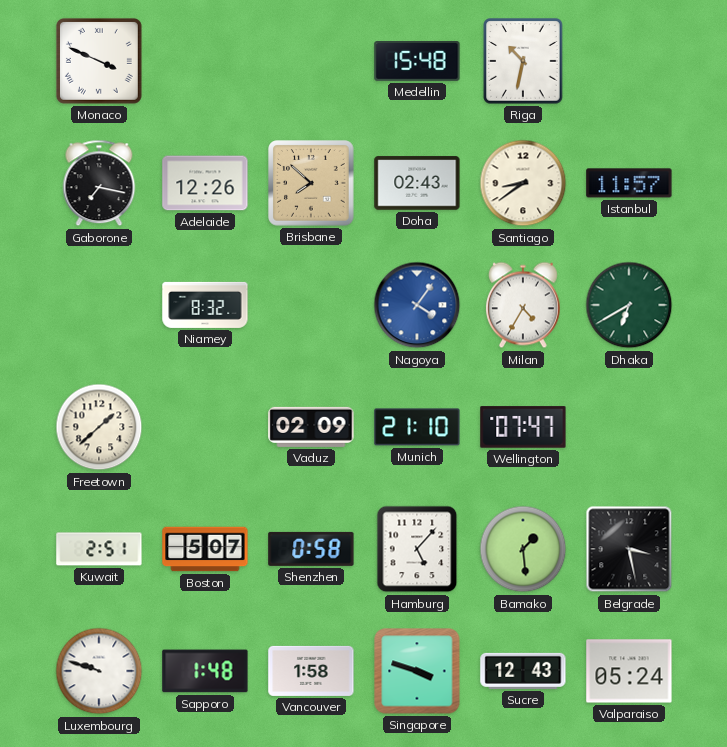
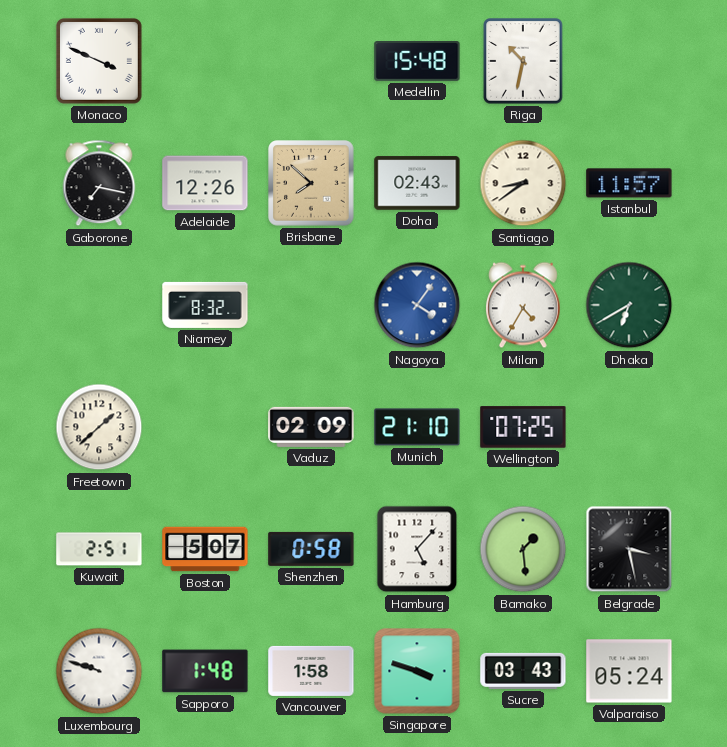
Wellington: 07:47 -> 07:25 (523, 427)
Sucre: 12:43 -> 03:43 (523, 671)
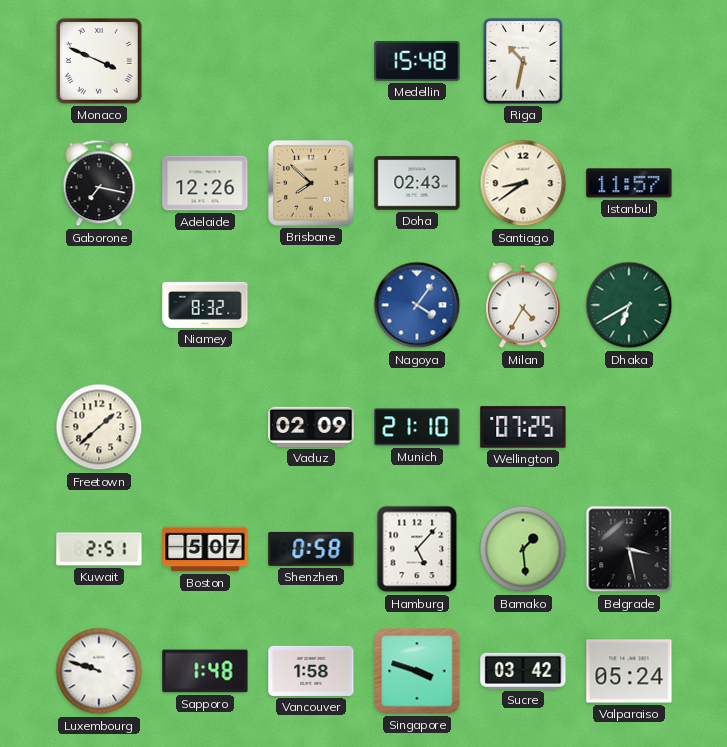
Sucre: 03:43 -> 03:42 (523, 671)
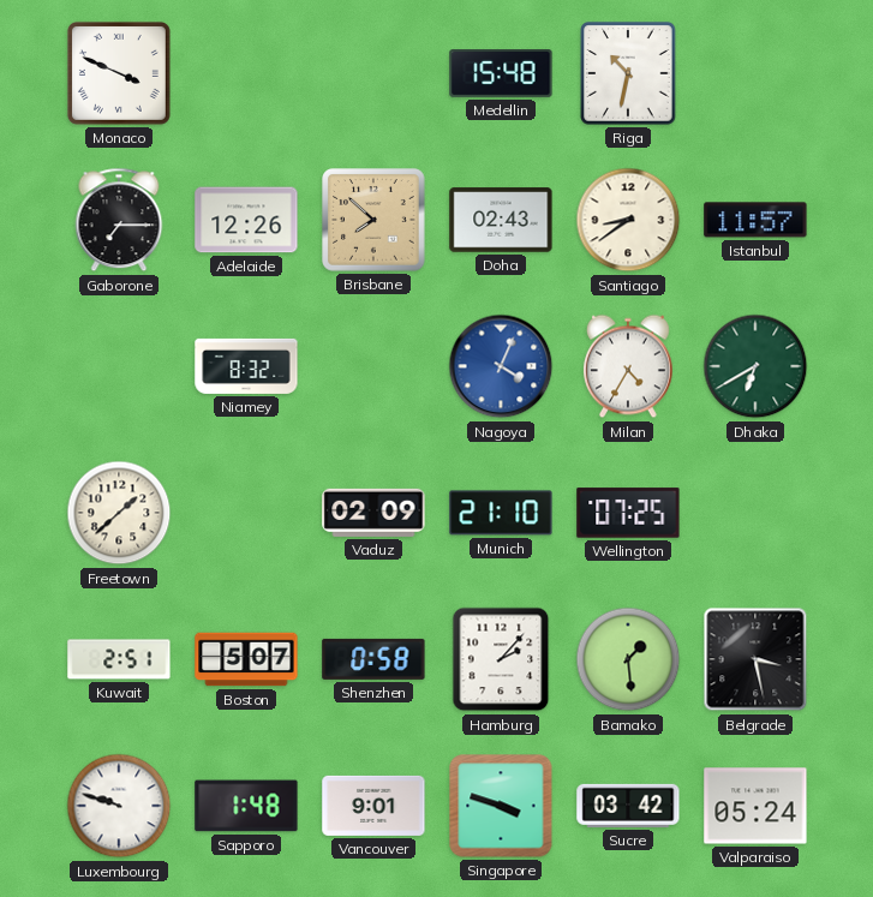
Gaborone: 7:17 -> 7:15 (119, 220)
Nagoya: 4:06 -> 4:04 (501, 366)
Hamburg: 5:07 -> 2:07 (501, 659)
Vancouver: 1:58 -> 9:01 (373, 806)
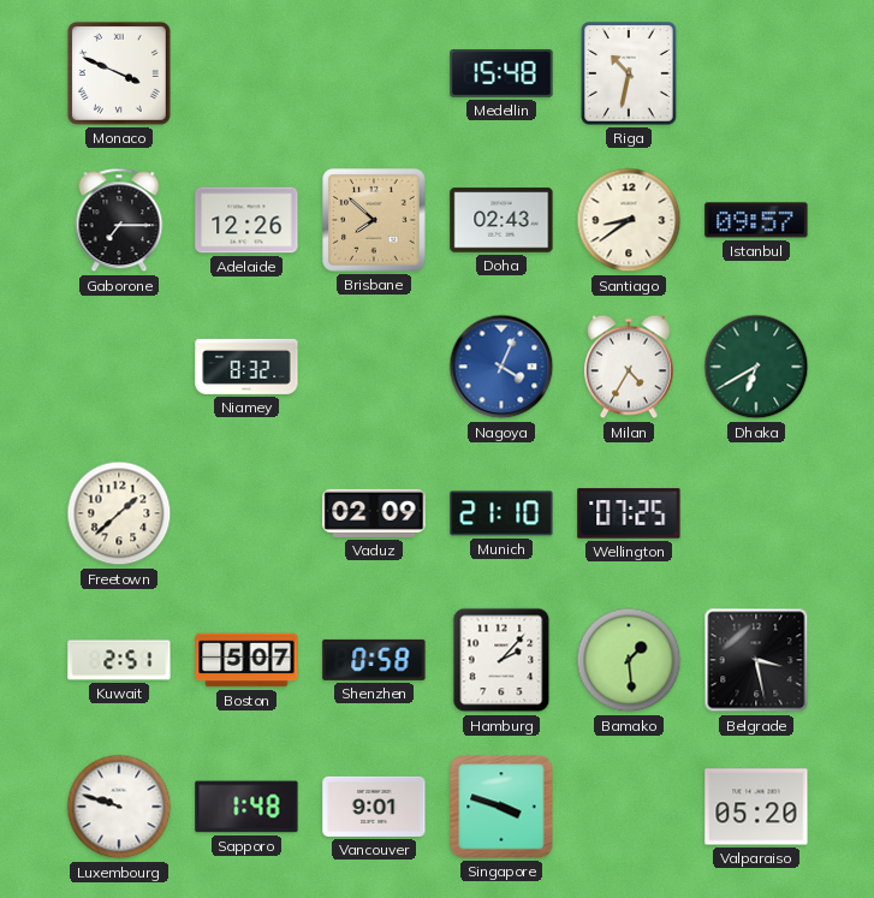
Istanbul: 11:57 -> 09:57 (756, 220)
Sucre: 03:42 -> none (628, 806)
Valparaiso: 05:24 -> 05:20 (756, 807)
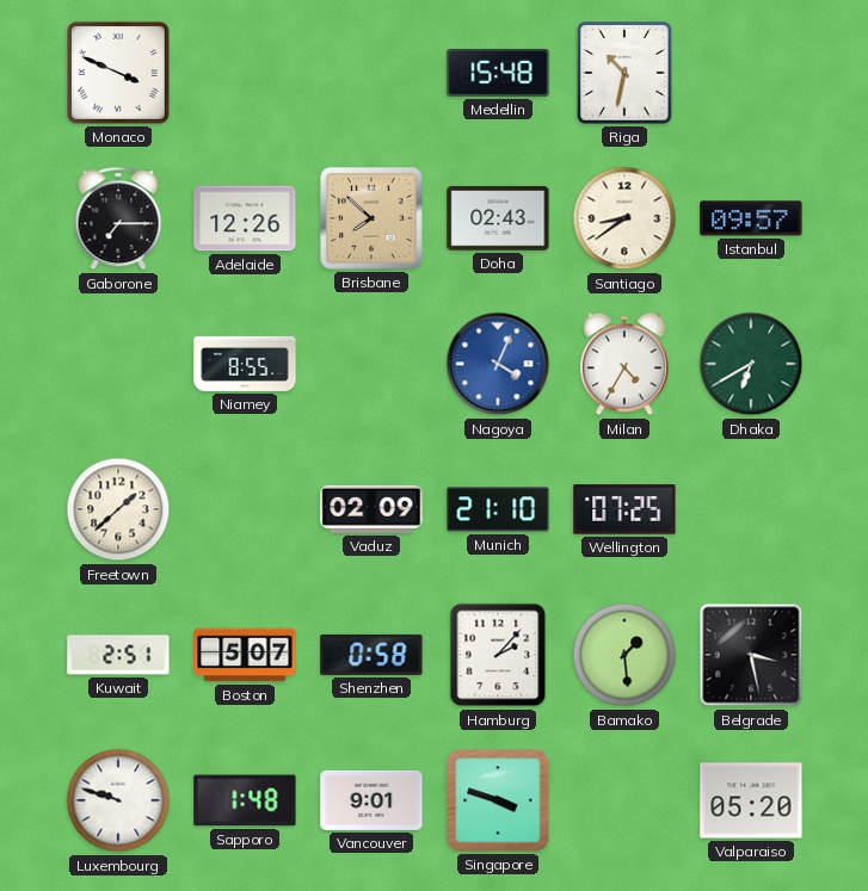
Niamey: 8:32 -> 8:55 (245, 364)
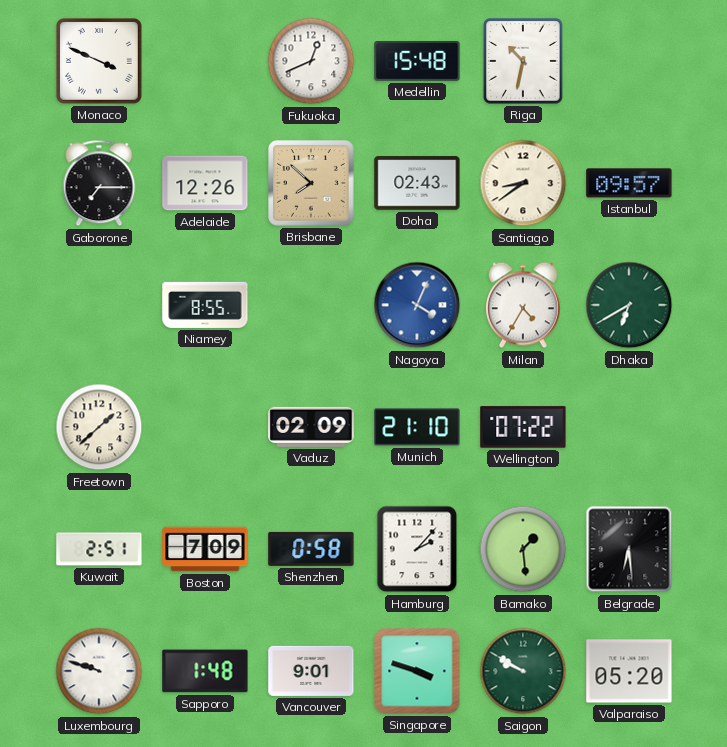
Fukuoka: none -> 12:41 (311, 61)
Wellington: 07:25 -> 07:22 (523, 427)
Boston: 5:07 -> 7:09 (205, 549)
Belgrade: 3:28 -> 6:29 (629, 549)
Saigon: none -> 9:50 (523, 671)
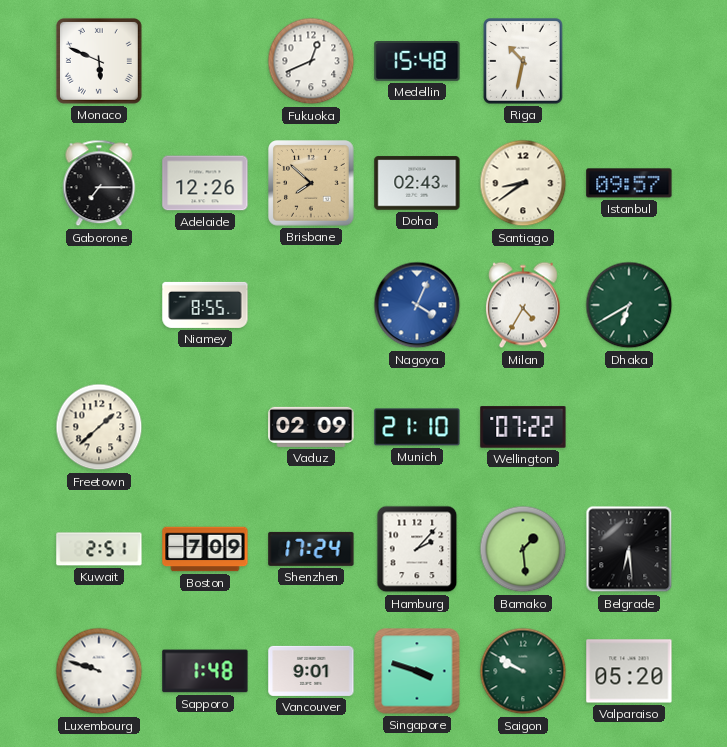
Monaco: 3:49 -> 5:49 (99, 61)
Shenzhen: 0:58 -> 17:24 (311, 549)
